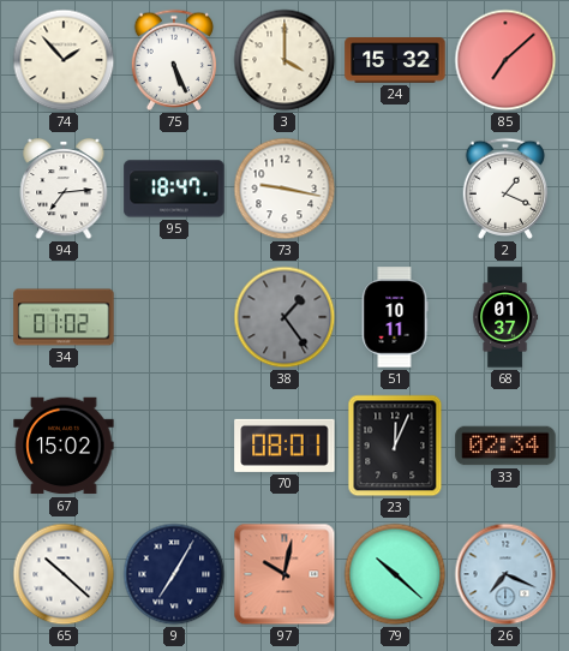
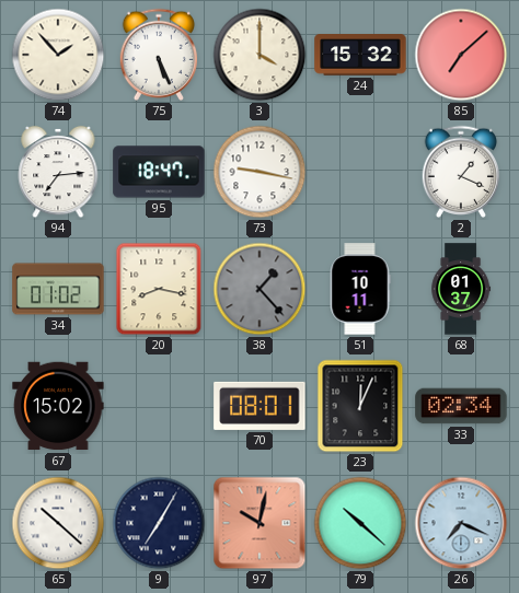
20: none -> 8:17 (159, 289)
38: 1:24 -> 1:23 (259, 289)
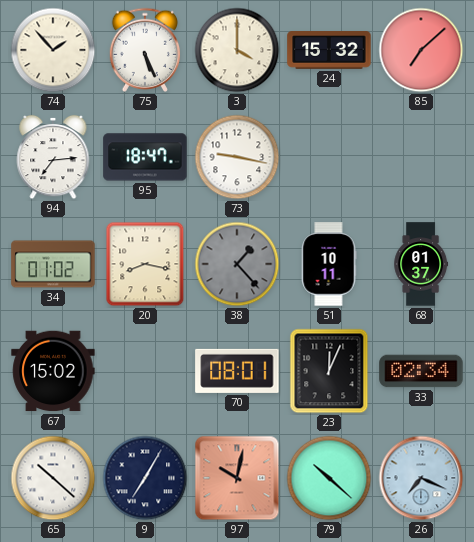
2: 1:19 -> none (461, 172)
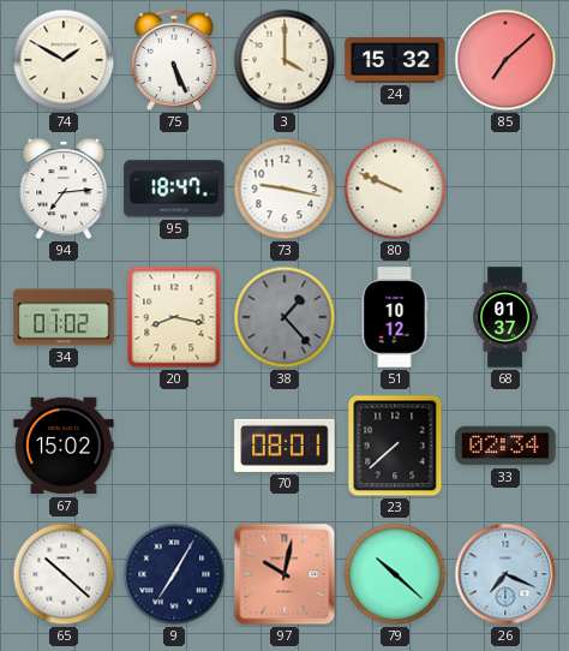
74: 1:53 -> 1:50 (64, 60)
80: none -> 9:49 (395, 189)
51: 10:11 -> 10:12 (395, 317)
23: 12:04 -> 7:38 (395, 446)
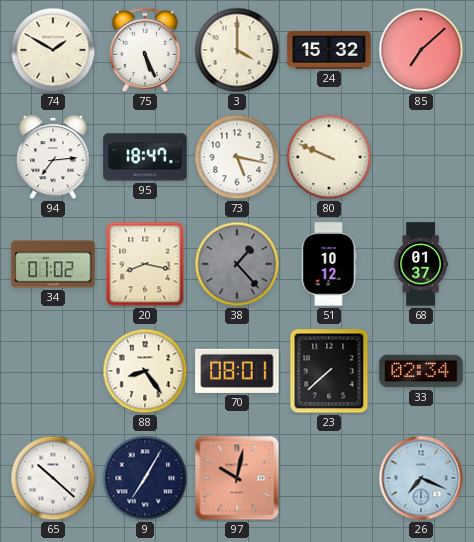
73: 9:17 -> 5:17 (237, 157)
67: 15:02 -> none (64, 446)
88: none -> 8:24 (145, 371)
79: 10:22 -> none (395, 574)
